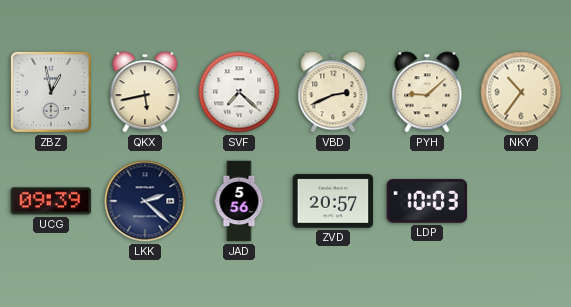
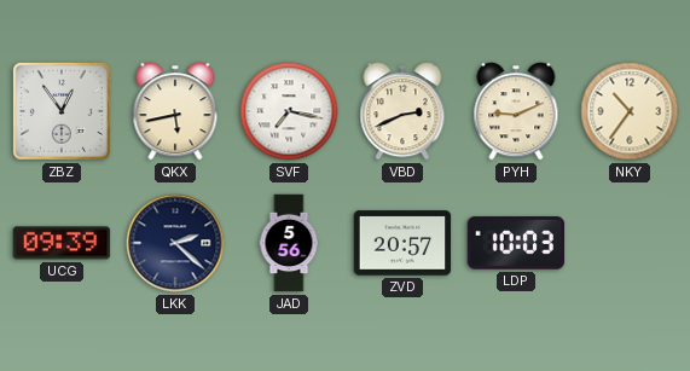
ZBZ: 12:58 -> 12:54 (62, 111)
SVF: 7:22 -> 7:17 (289, 111)
PYH: 9:08 -> 9:11 (516, 111)
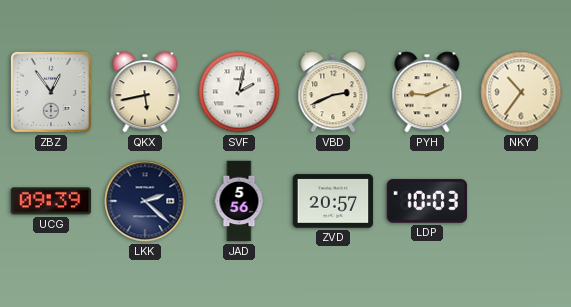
SVF: 7:17 -> 2:02 (239, 92)
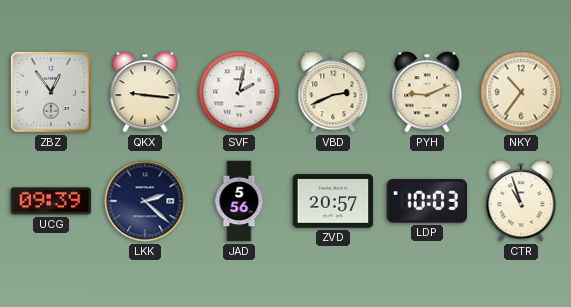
QKX: 5:43 -> 9:16 (145, 92)
CTR: none -> 10:57 (521, 201)
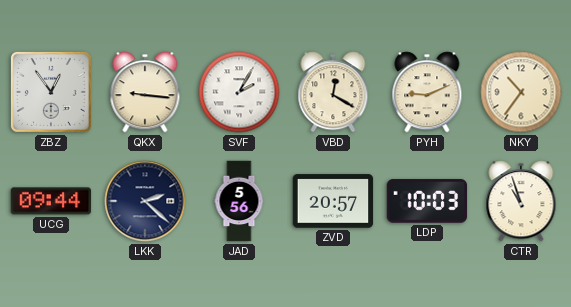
SVF: 2:02 -> 2:05 (239, 92)
VBD: 2:41 -> 12:20 (333, 92)
UCG: 09:39 -> 09:44 (51, 201)
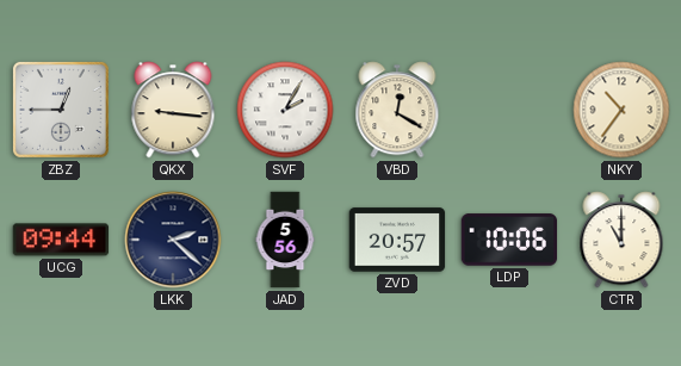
ZBZ: 12:54 -> 12:45 (61, 110)
PYH: 9:11 -> none (427, 92)
LDP: 10:03 -> 10:06 (509, 240)
CTR: 10:57 -> 11:00 (621, 240)
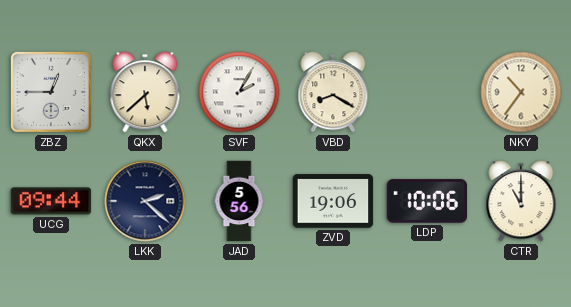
QKX: 9:16 -> 5:38 (145, 92)
VBD: 12:20 -> 8:20 (333, 92)
ZVD: 20:57 -> 19:06 (333, 201)
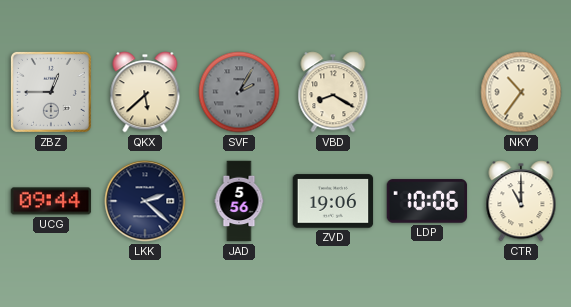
SVF dial: white -> grey (239, 92)
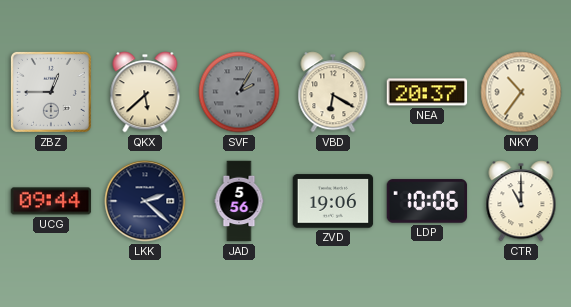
VBD: 8:20 -> 6:20 (333, 92)
NEA: none -> 20:37 (427, 92)
